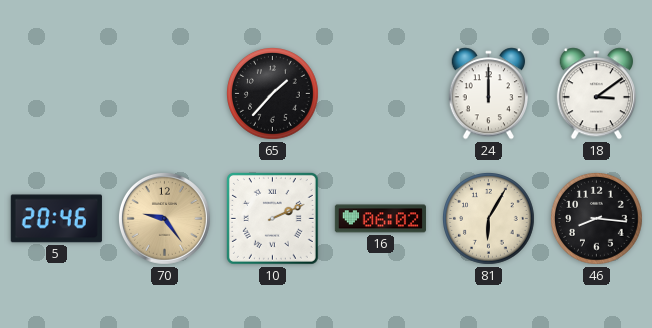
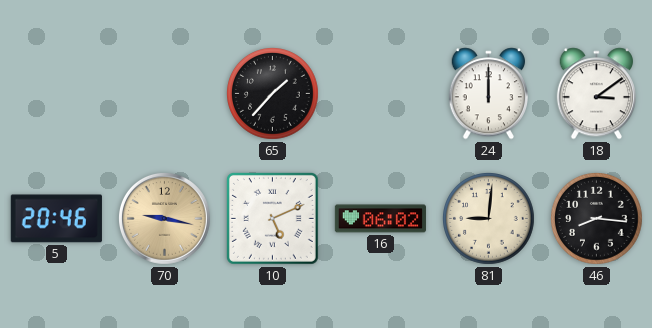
70: 9:24 -> 9:17 (164, 218)
10: 2:11 -> 5:11 (272, 218)
81: 6:05 -> 9:01 (489, 219)
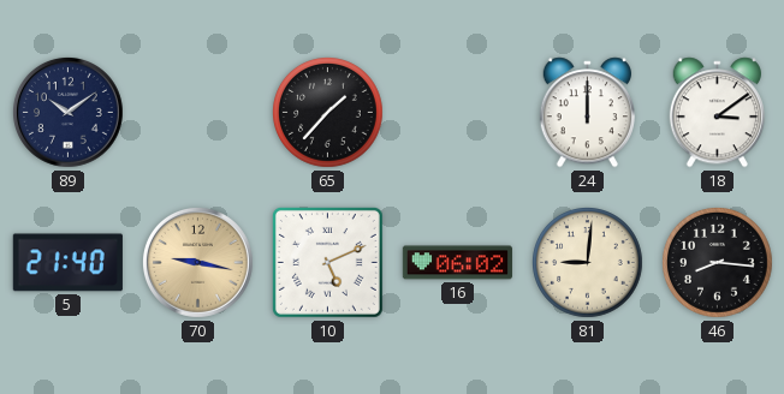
89: none -> 10:09 (67, 112)
5: 20:46 -> 21:40 (67, 263)
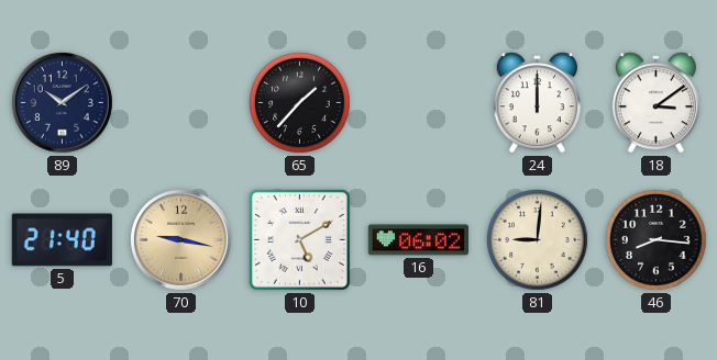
10: 5:11 -> 5:10 (299, 239)
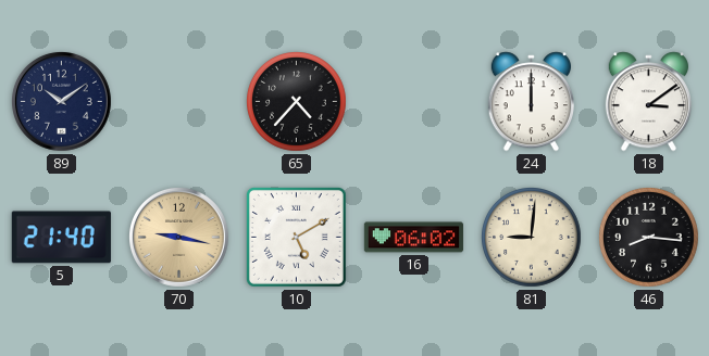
65: 1:37 -> 4:37 (297, 102)
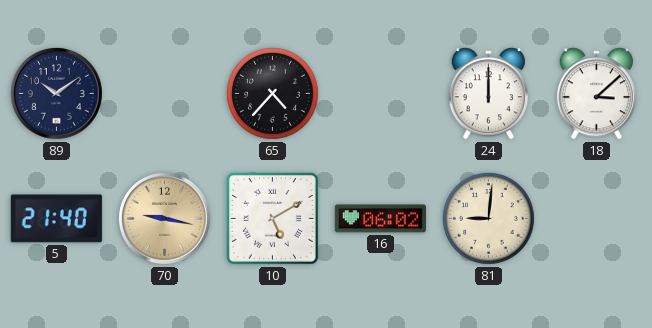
18: 3:09 -> 3:08 (596, 94)
46: 8:16 -> none (649, 238)
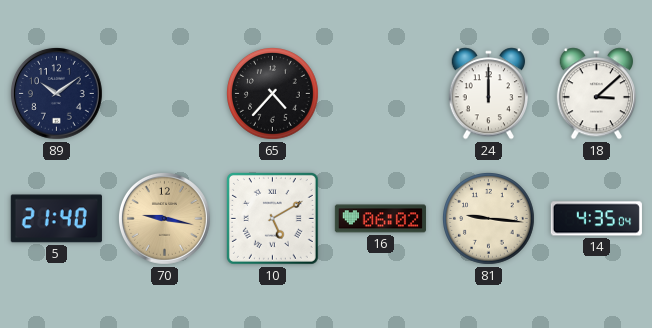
81: 9:01 -> 9:16 (489, 219)
14: none -> 4:35 (596, 219)
